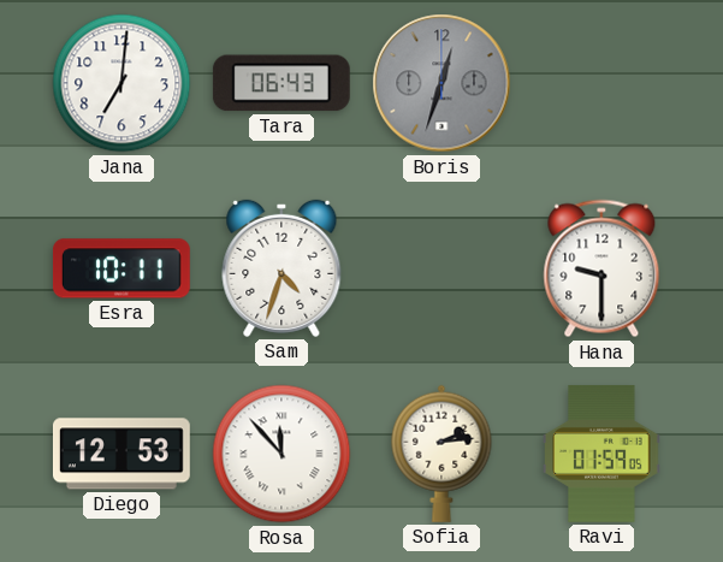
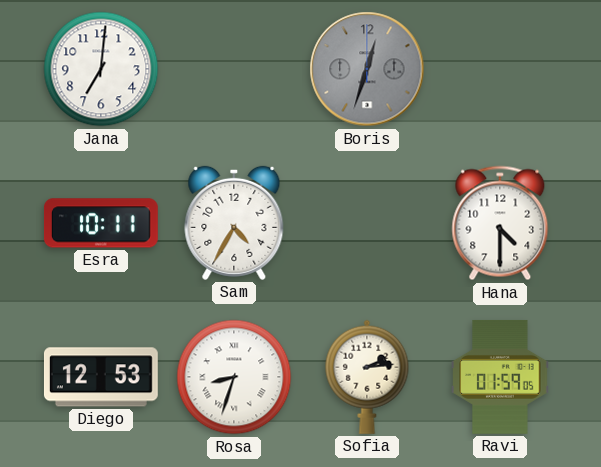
Tara: 06:43 -> none (282, 83)
Sam: 4:33 -> 4:35 (234, 223)
Hana: 9:30 -> 4:30 (500, 223)
Rosa: 11:53 -> 8:33 (234, 377)
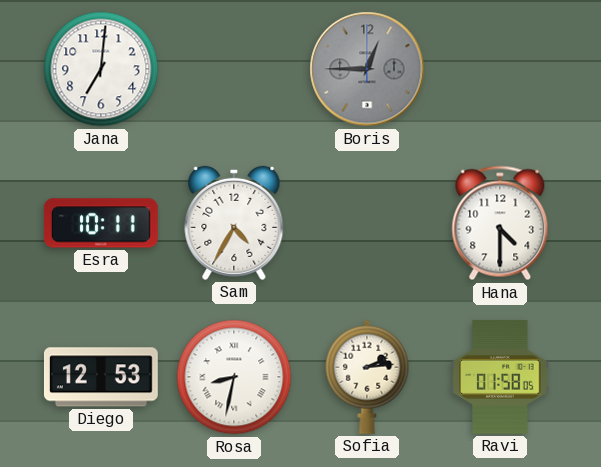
Boris: 12:33 -> 12:45 (367, 69)
Rosa: 8:33 -> 8:32 (234, 377)
Ravi: 01:59 -> 01:58 (500, 377)
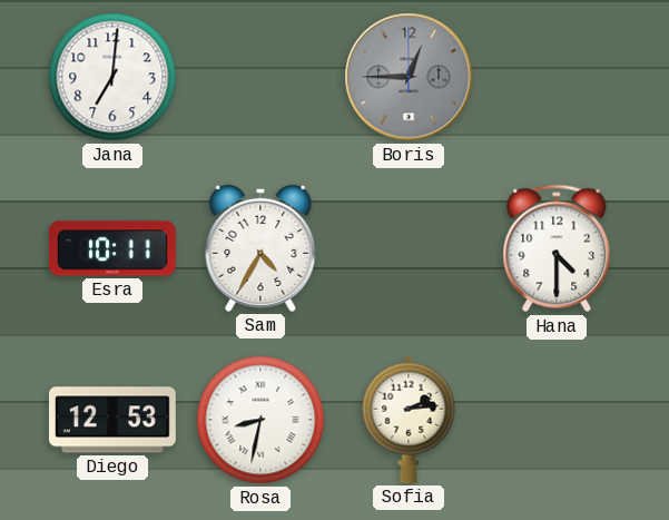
Ravi: 01:58 -> none (500, 377)
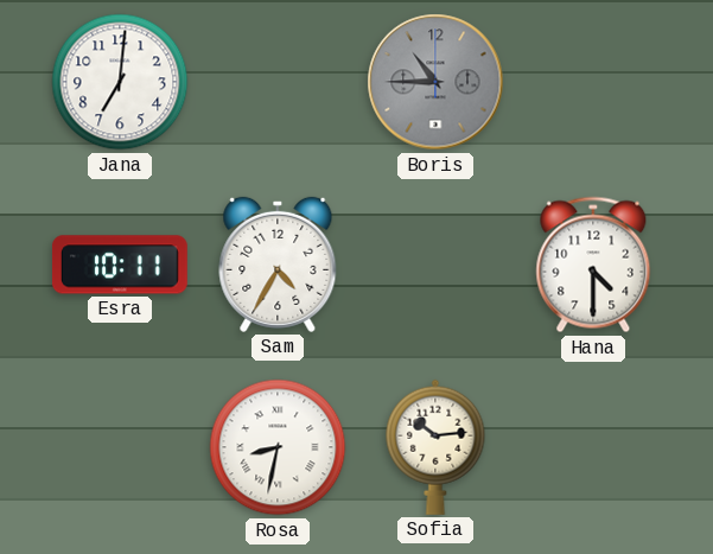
Boris: 12:45 -> 10:45 (435, 82)
Diego: 12:53 -> none (112, 420)
Sofia: 2:14 -> 10:14 (435, 447)
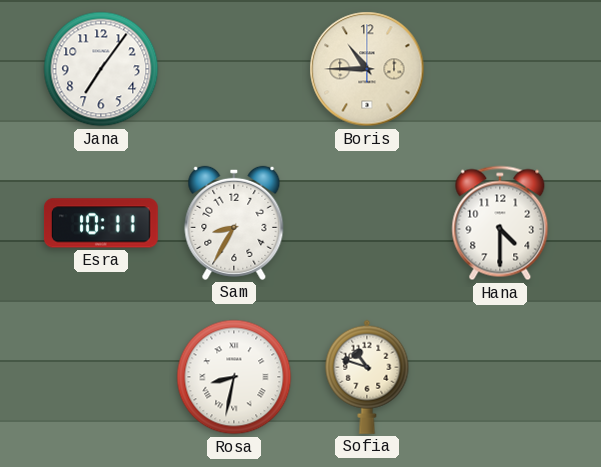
Jana: 7:01 -> 7:06 (101, 69)
Boris dial: grey -> cream (367, 69)
Sam: 4:35 -> 8:35 (234, 223)
Sofia: 10:14 -> 10:48 (367, 377)
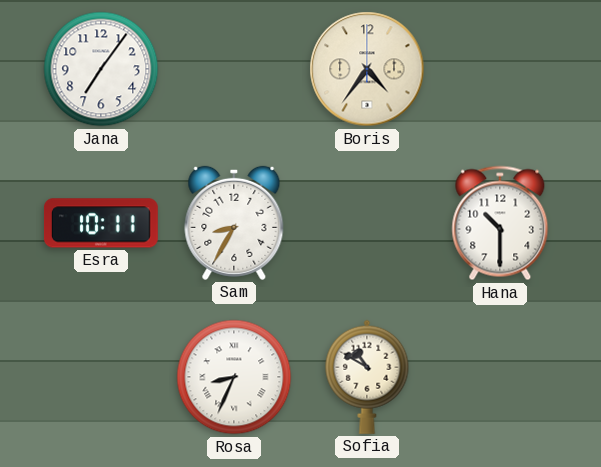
Boris: 10:45 -> 4:36 (367, 69)
Hana: 4:30 -> 10:30 (500, 223)
Rosa: 8:32 -> 8:34 (234, 377)
Sofia: 10:48 -> 10:50 (367, 377)
